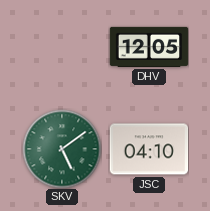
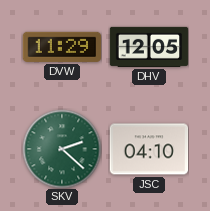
DVW: none -> 11:29 (62, 47)
SKV: 5:09 -> 2:22 (62, 149)
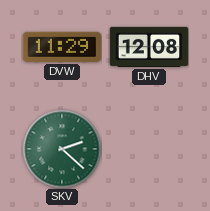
DHV: 12:05 -> 12:08 (149, 47)
JSC: 04:10 -> none (149, 149)
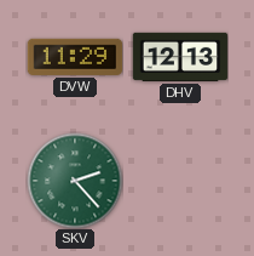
DHV: 12:08 -> 12:13 (180, 57)
SKV: 2:22 -> 2:23 (75, 181)
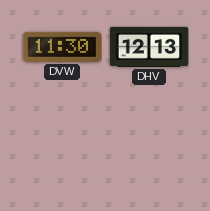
DVW: 11:29 -> 11:30 (62, 47)
SKV: 2:23 -> none (75, 181)
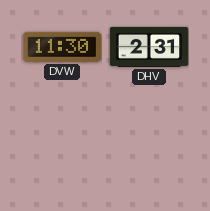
DHV: 12:13 -> 2:31 (149, 47)
